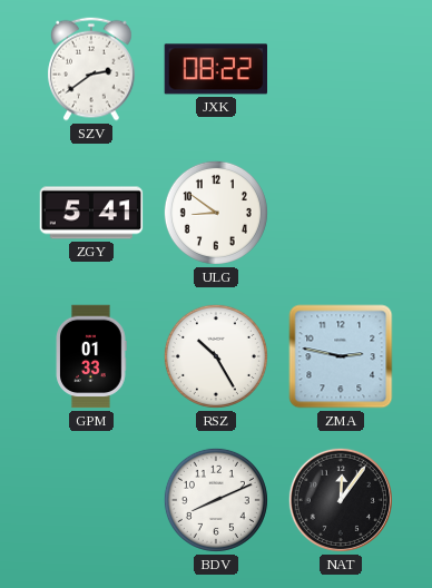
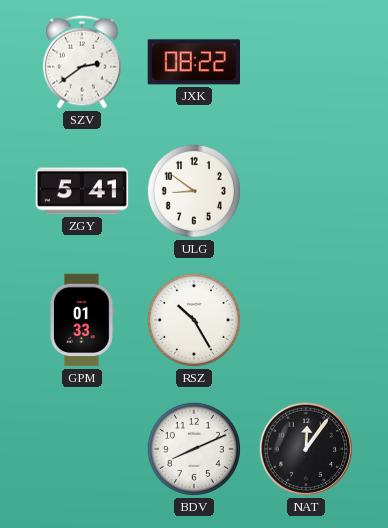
ZMA: 2:47 -> none (341, 356)
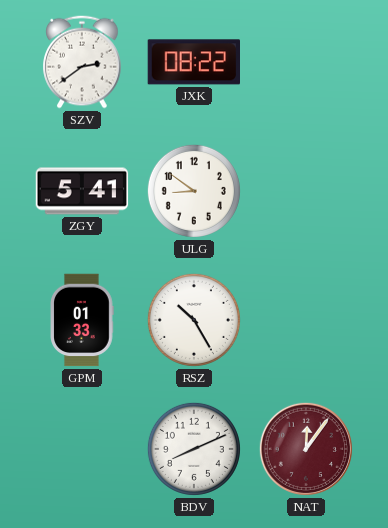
NAT dial: black -> burgundy (306, 449)
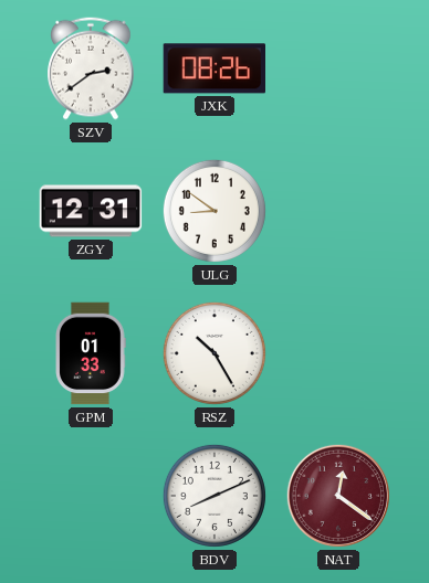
JXK: 08:22 -> 08:26 (213, 68)
ZGY: 5:41 -> 12:31 (91, 211)
NAT: 12:06 -> 12:21 (338, 496)
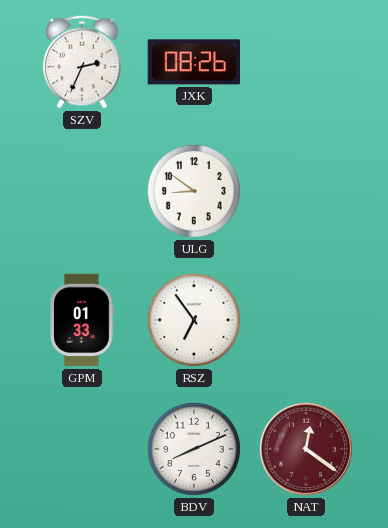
SZV: 2:39 -> 2:34 (82, 62)
ZGY: 12:31 -> none (91, 211)
RSZ: 10:25 -> 6:54 (194, 320)
